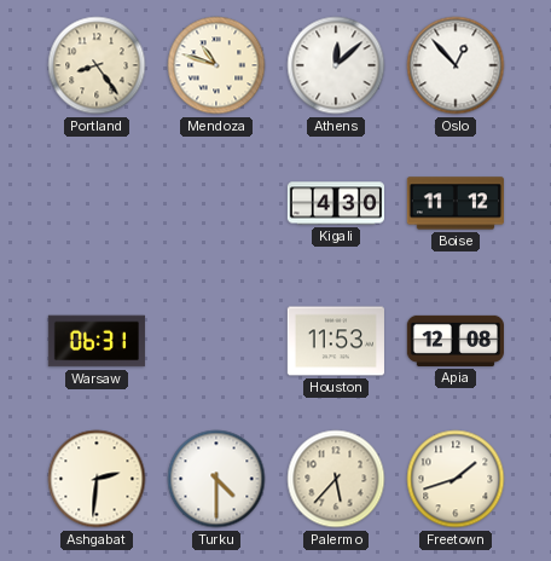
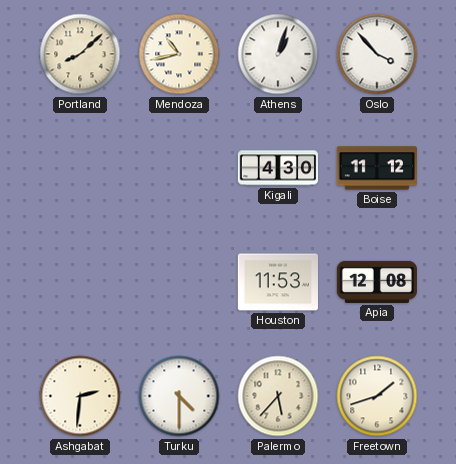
Portland: 8:24 -> 8:08 (80, 54)
Mendoza: 10:48 -> 10:43 (179, 54)
Athens: 12:08 -> 1:03 (278, 54)
Oslo: 12:53 -> 3:53 (377, 54)
Warsaw: 06:31 -> none (97, 341)
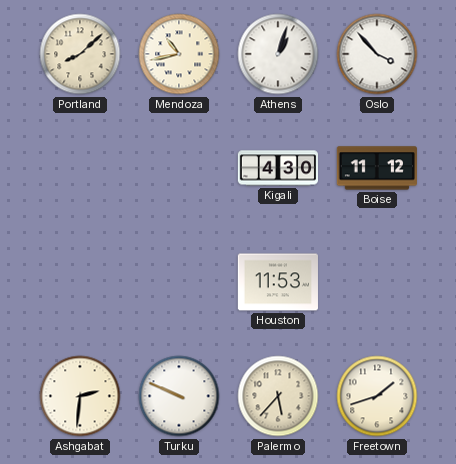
Apia: 12:08 -> none (377, 282)
Turku: 4:30 -> 9:49 (179, 396)
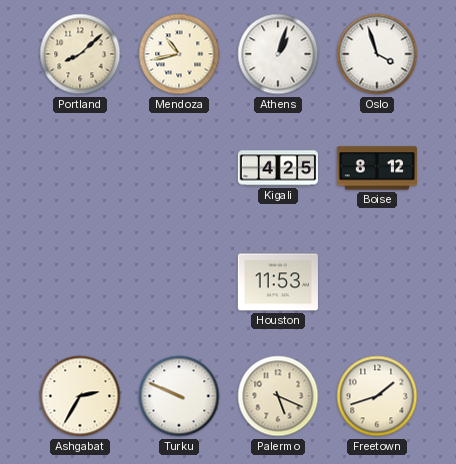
Oslo: 3:53 -> 3:57 (377, 54)
Kigali: 4:30 -> 4:25 (277, 168)
Boise: 11:12 -> 8:12 (377, 168)
Ashgabat: 2:31 -> 2:35 (80, 396)
Palermo: 5:37 -> 5:19 (278, 396)
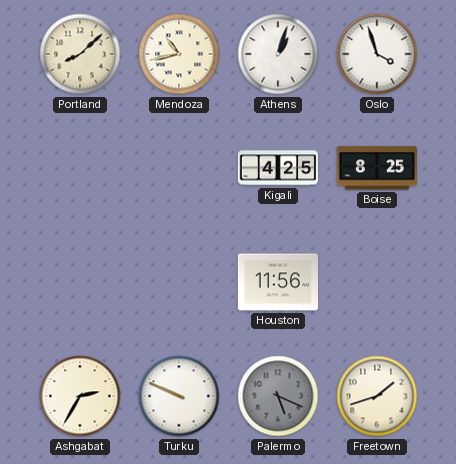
Boise: 8:12 -> 8:25 (377, 168)
Houston: 11:53 -> 11:56 (278, 282)
Palermo dial: cream -> grey (278, 396)
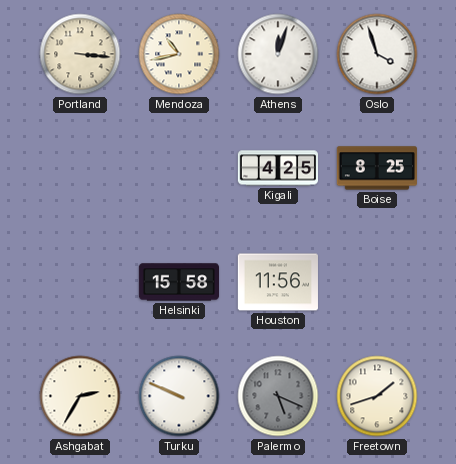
Portland: 8:08 -> 3:16 (80, 54)
Athens: 1:03 -> 12:03 (278, 54)
Helsinki: none -> 15:58 (178, 282)
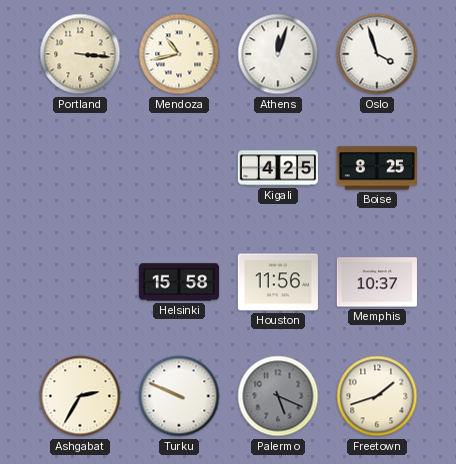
Memphis: none -> 10:37 (377, 282)
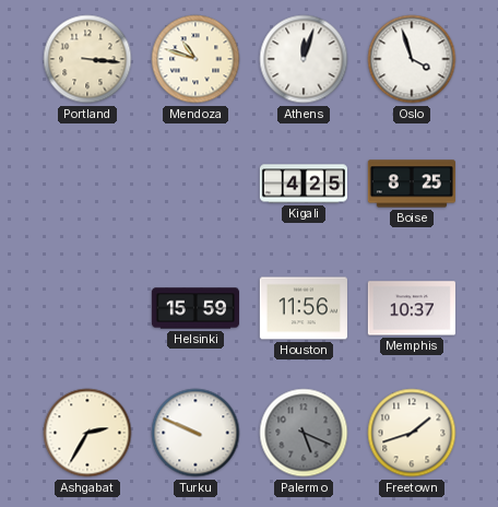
Mendoza: 10:43 -> 10:48 (195, 59)
Helsinki: 15:58 -> 15:59 (194, 308)
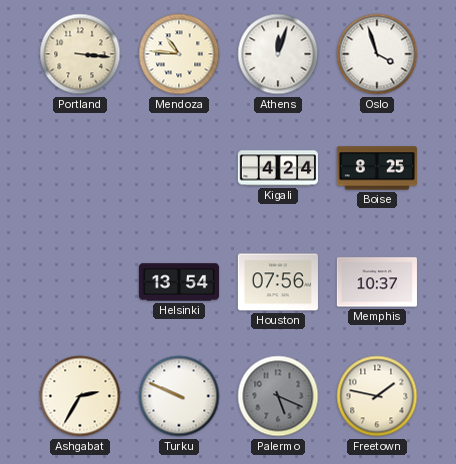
Mendoza: 10:48 -> 10:46 (179, 54)
Kigali: 4:25 -> 4:24 (277, 168)
Helsinki: 15:59 -> 13:54 (178, 282)
Houston: 11:56 -> 07:56 (278, 282)
Freetown: 1:42 -> 1:47 (377, 396)
